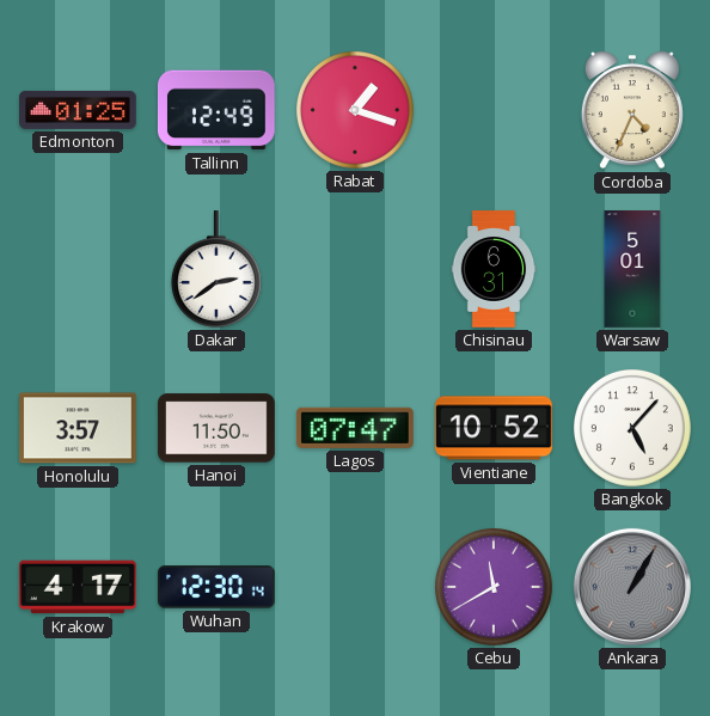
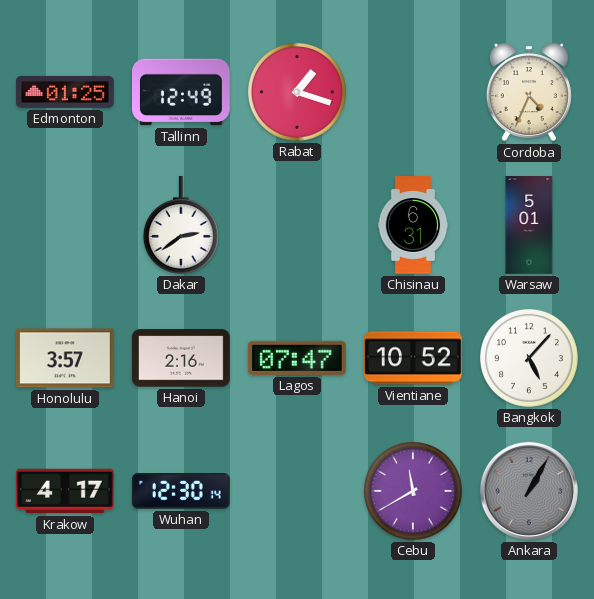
Hanoi: 11:50 -> 2:16 (182, 358)
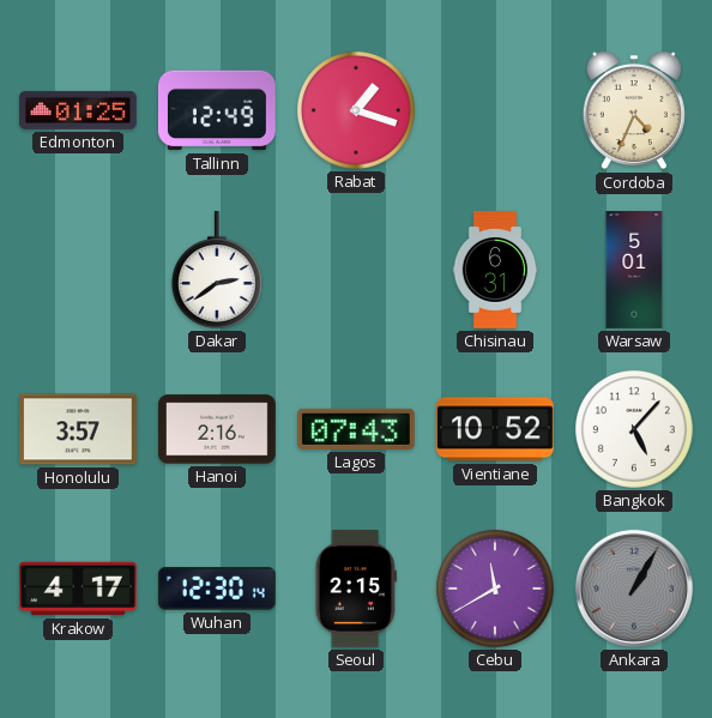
Lagos: 07:47 -> 07:43 (356, 429)
Seoul: none -> 2:15 (356, 590)
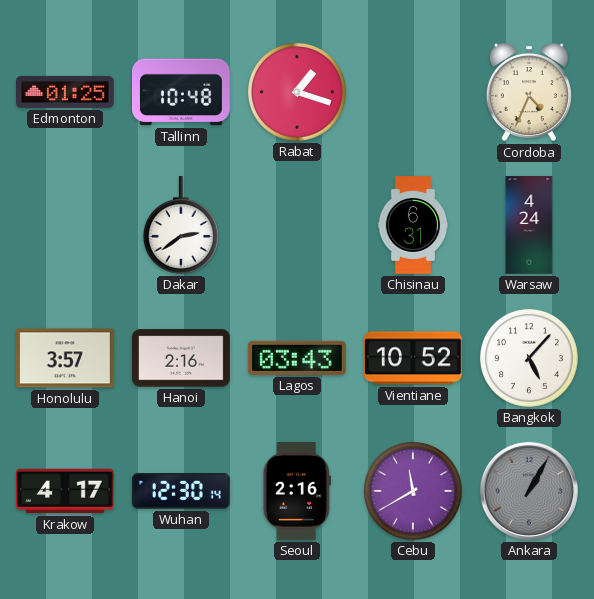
Tallinn: 12:49 -> 10:48 (182, 92)
Warsaw: 5:01 -> 4:24 (529, 225)
Lagos: 07:43 -> 03:43 (297, 358)
Seoul: 2:15 -> 2:16 (297, 492)
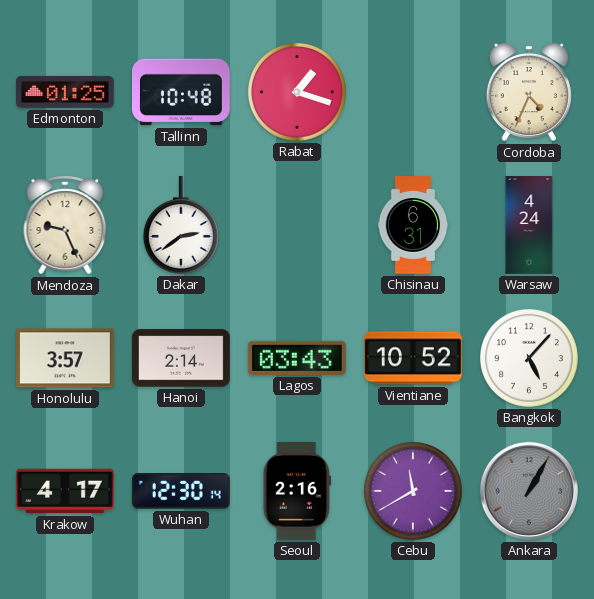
Mendoza: none -> 9:26 (65, 225)
Hanoi: 2:16 -> 2:14 (182, 358)
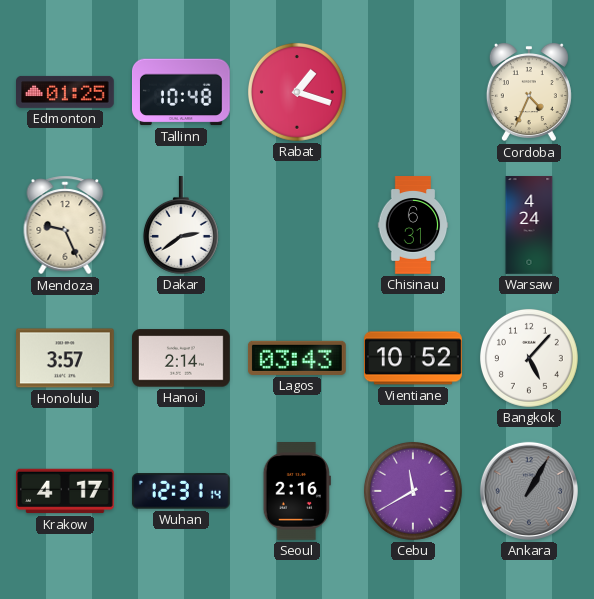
Wuhan: 12:30 -> 12:31 (181, 491)
